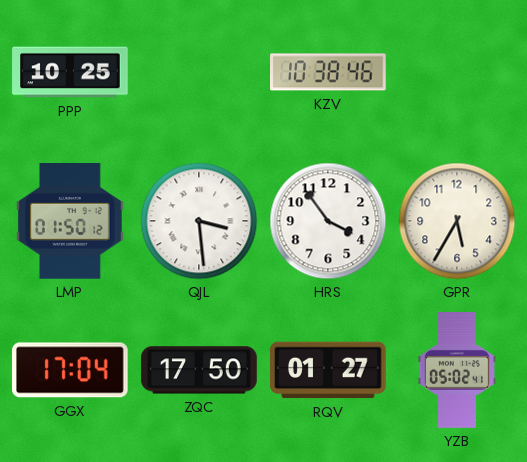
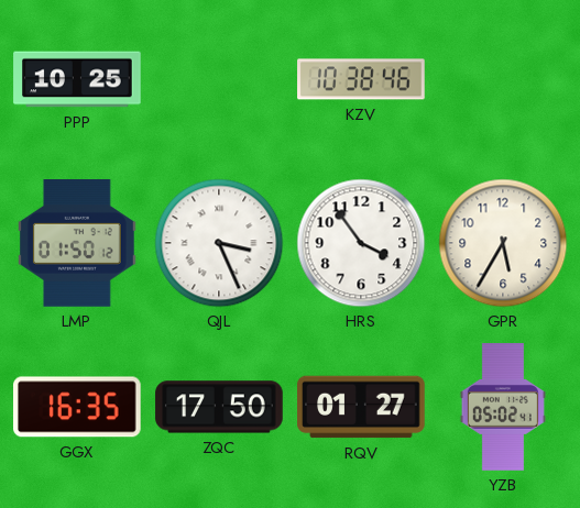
QJL: 3:29 -> 3:26 (219, 243)
GGX: 17:04 -> 16:35 (78, 407)
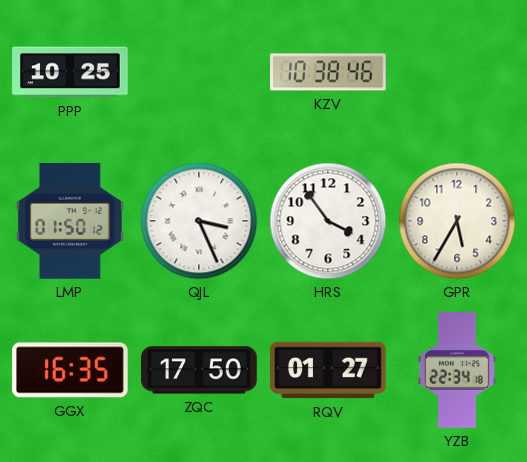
YZB: 05:02 -> 22:34 (457, 370)
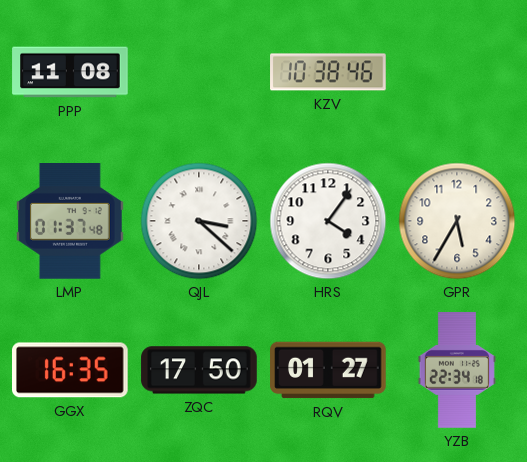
PPP: 10:25 -> 11:08 (70, 72)
LMP: 01:50 -> 01:37 (70, 221)
QJL: 3:26 -> 3:22 (199, 221)
HRS: 3:54 -> 4:06 (328, 221)
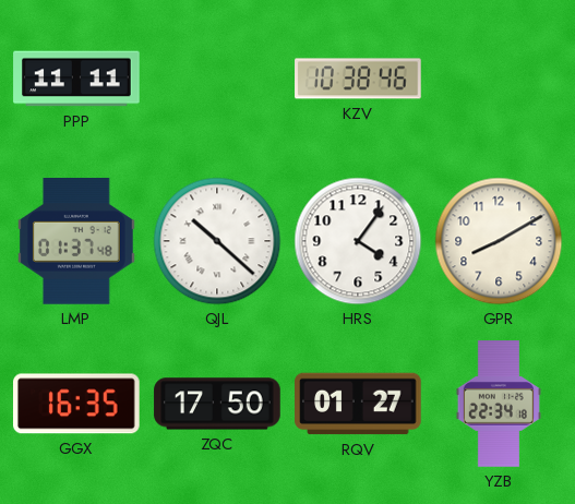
PPP: 11:08 -> 11:11 (76, 79)
QJL: 3:22 -> 10:22 (217, 241)
GPR: 5:35 -> 8:10 (499, 241)
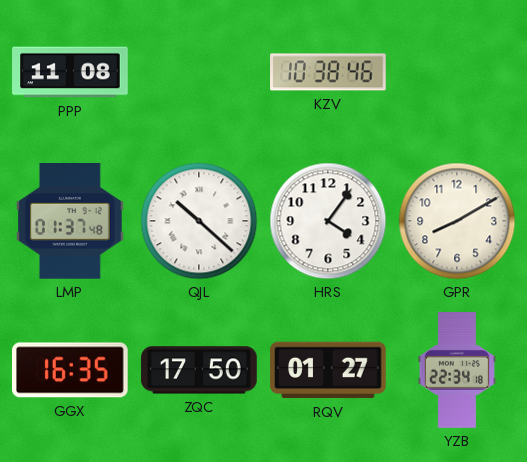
PPP: 11:11 -> 11:08 (70, 72)
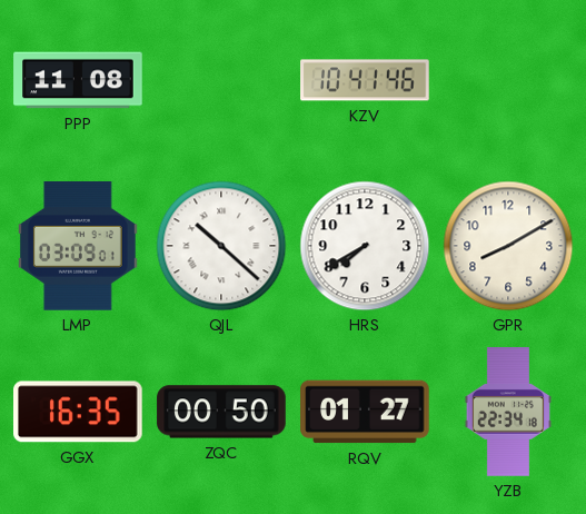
KZV: 10:38 -> 10:41 (365, 80)
LMP: 01:37 -> 03:09 (78, 246)
HRS: 4:06 -> 7:40 (365, 246)
ZQC: 17:50 -> 00:50 (221, 412)
